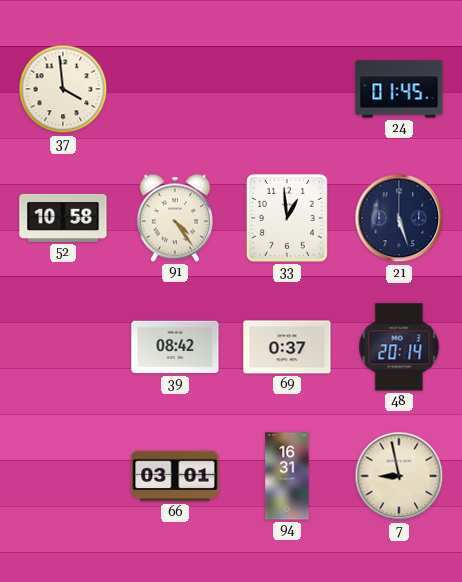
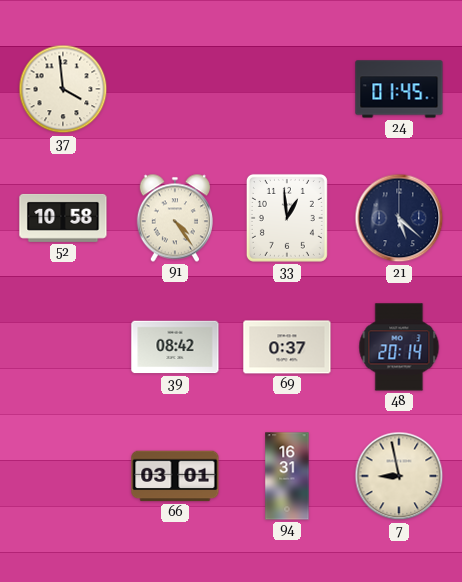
21: 5:27 -> 5:22 (399, 218)
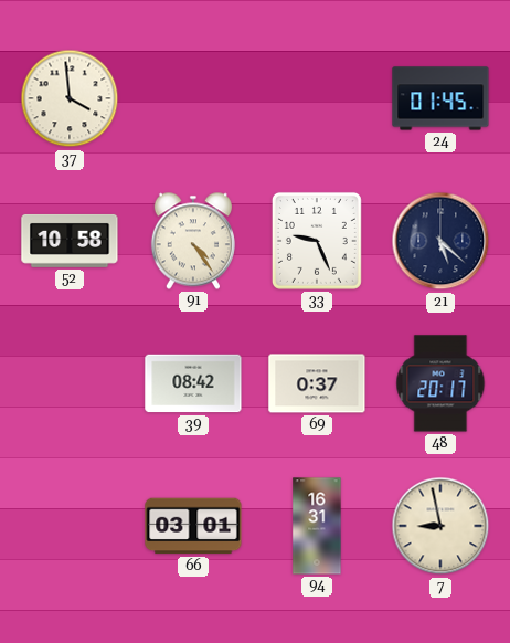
33: 12:59 -> 9:26 (317, 241)
48: 20:14 -> 20:17 (440, 383)
